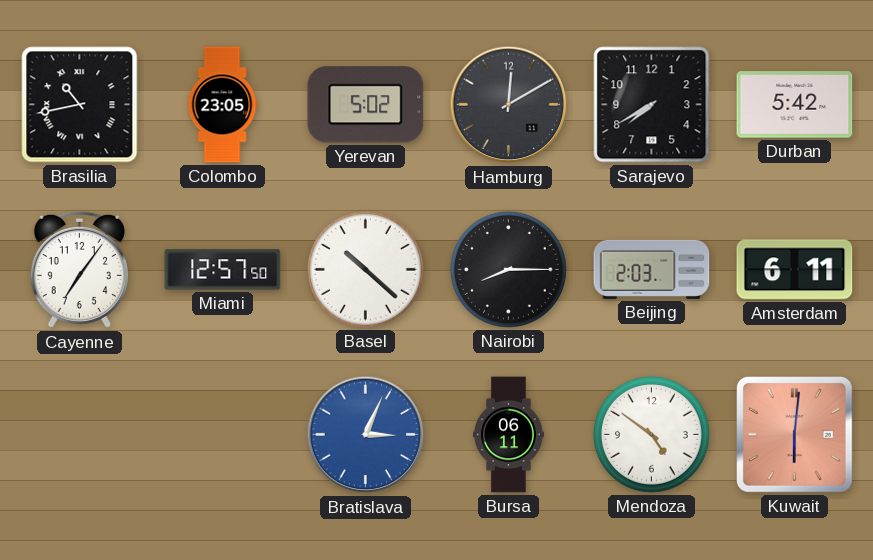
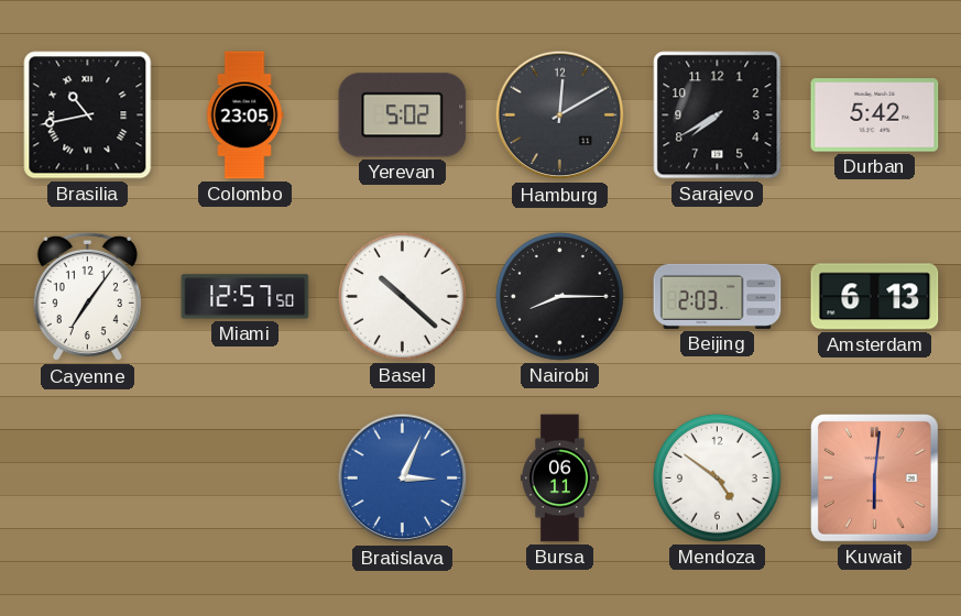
Amsterdam: 6:11 -> 6:13 (875, 297)
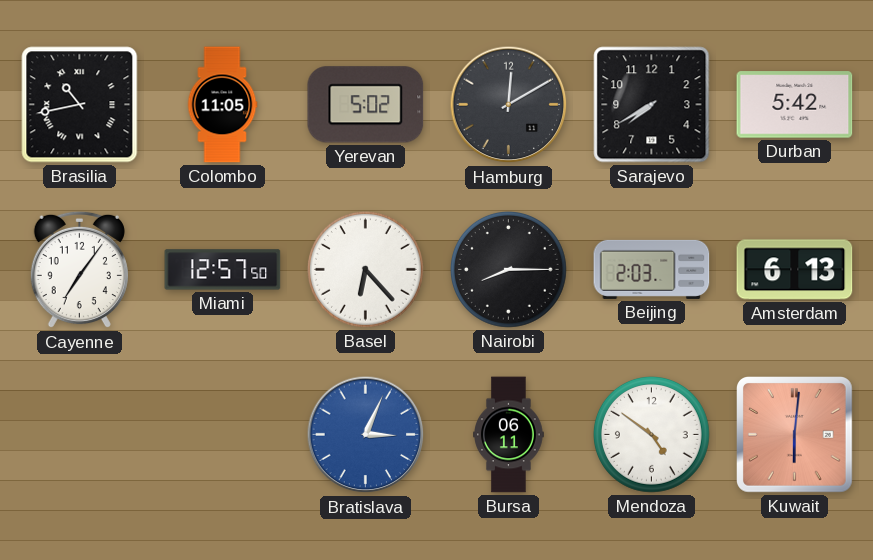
Colombo: 23:05 -> 11:05 (222, 105)
Basel: 10:22 -> 6:23 (365, 269)
